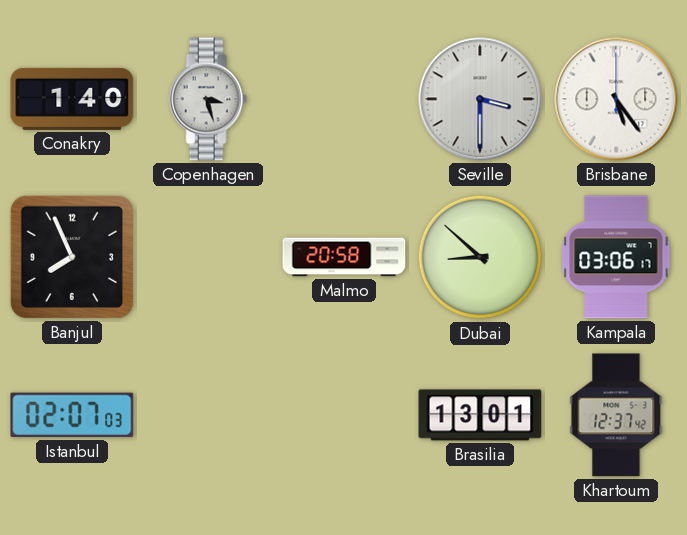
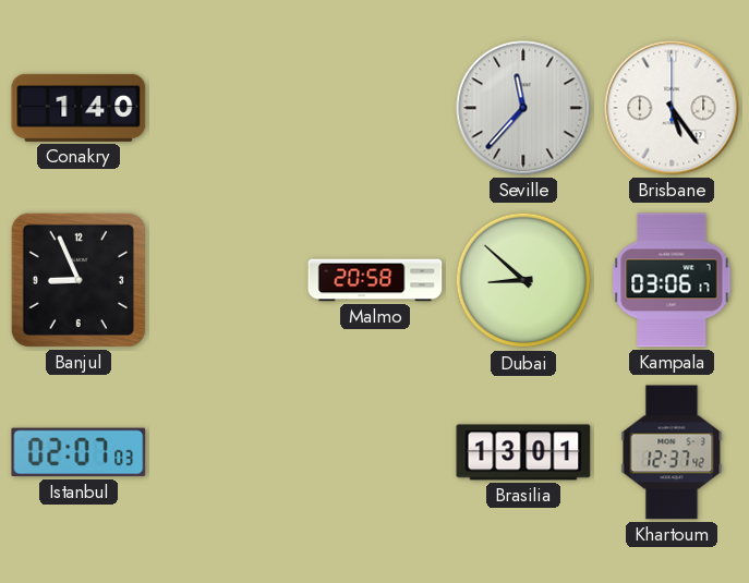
Copenhagen: 3:27 -> none (208, 99)
Seville: 3:30 -> 11:37 (523, 108)
Banjul: 7:56 -> 8:56 (78, 280)
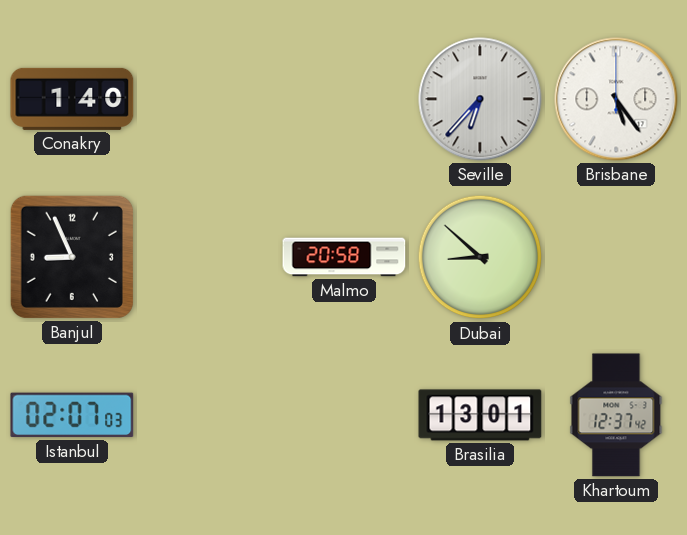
Seville: 11:37 -> 6:37 (480, 99)
Kampala: 03:06 -> none (672, 280)
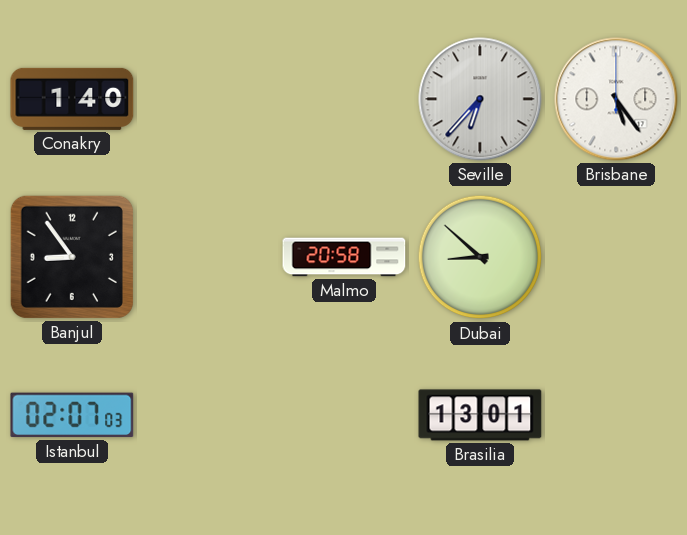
Banjul: 8:56 -> 8:54 (72, 257)
Khartoum: 12:37 -> none (616, 415)
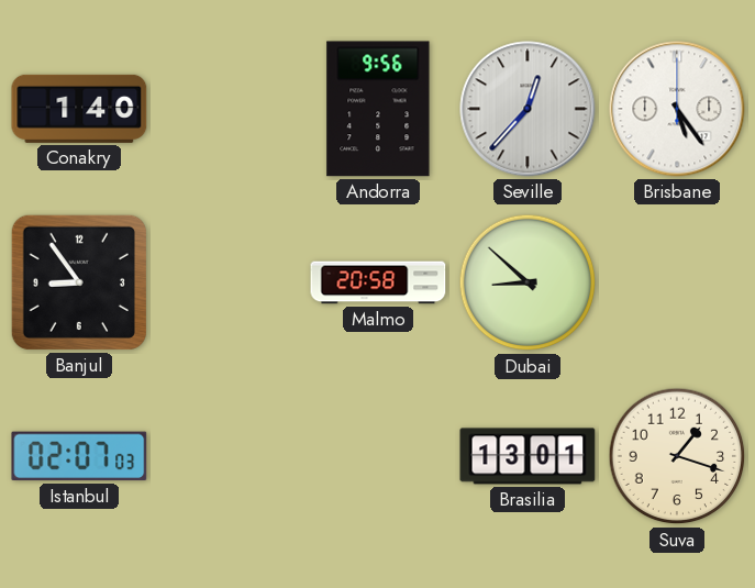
Andorra: none -> 9:56 (378, 109)
Seville: 6:37 -> 12:37 (528, 109)
Suva: none -> 1:18 (677, 456)
